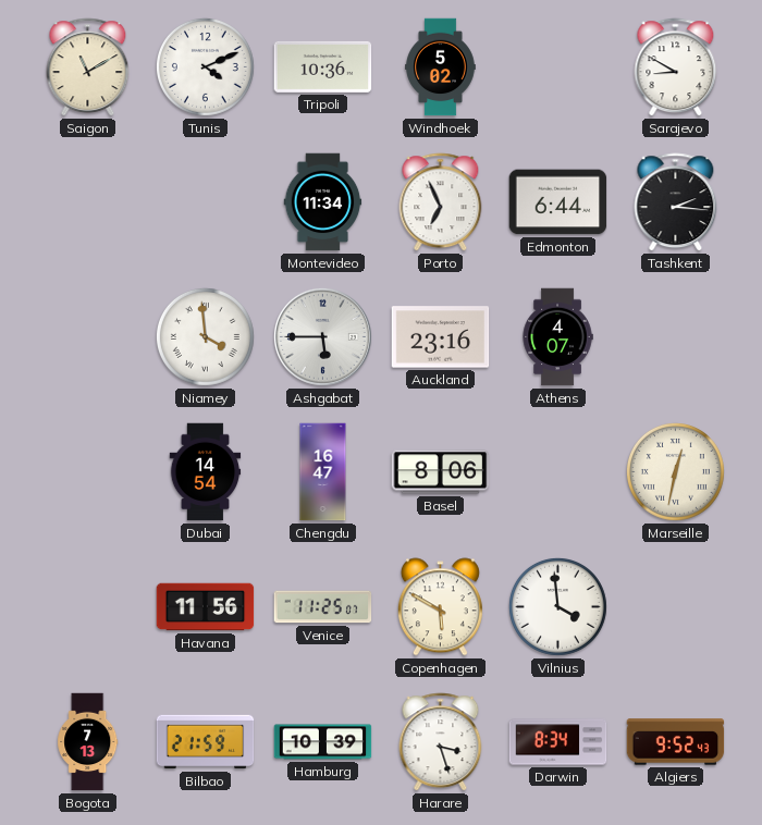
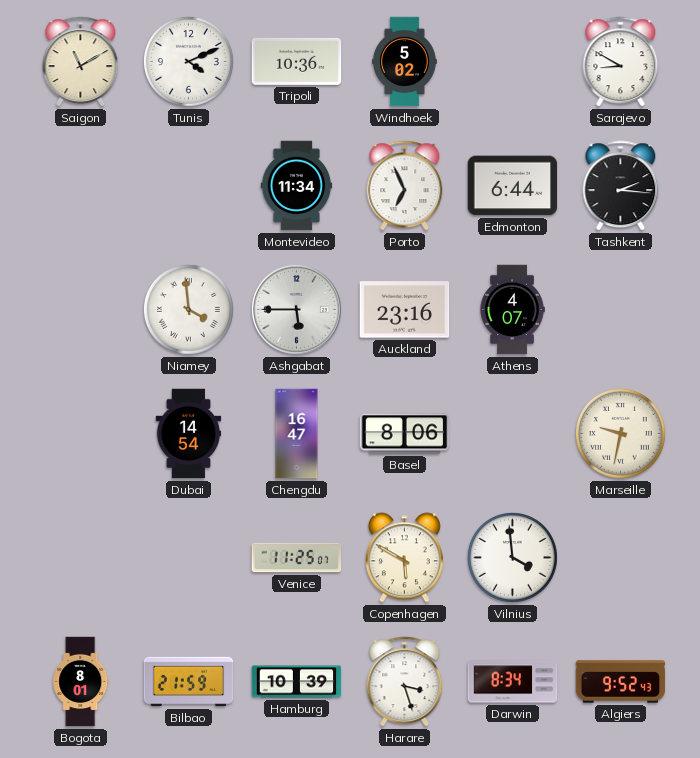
Marseille: 12:32 -> 9:32 (620, 433)
Havana: 11:56 -> none (206, 607)
Bogota: 7:13 -> 8:01 (81, 682)
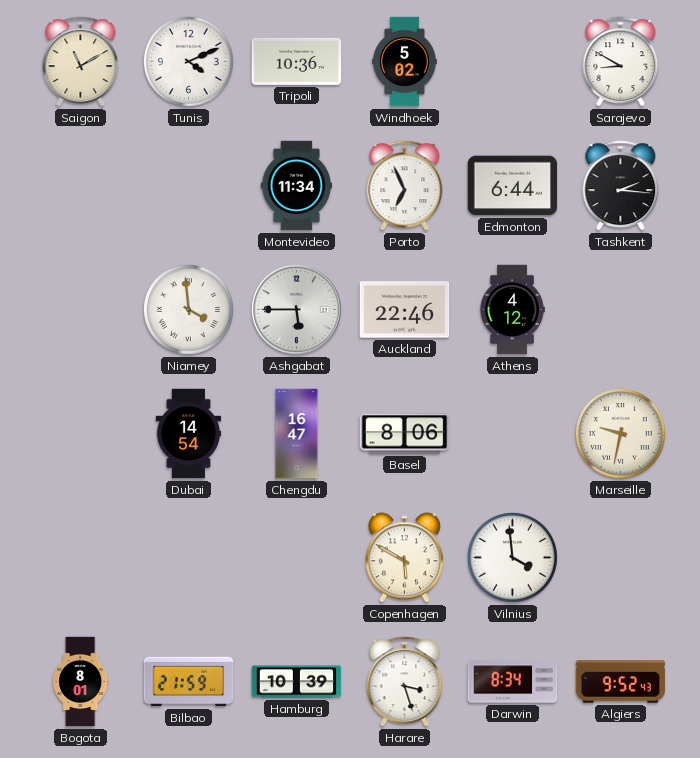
Auckland: 23:16 -> 22:46 (405, 310)
Athens: 4:07 -> 4:12 (512, 310)
Venice: 11:25 -> none (297, 558)
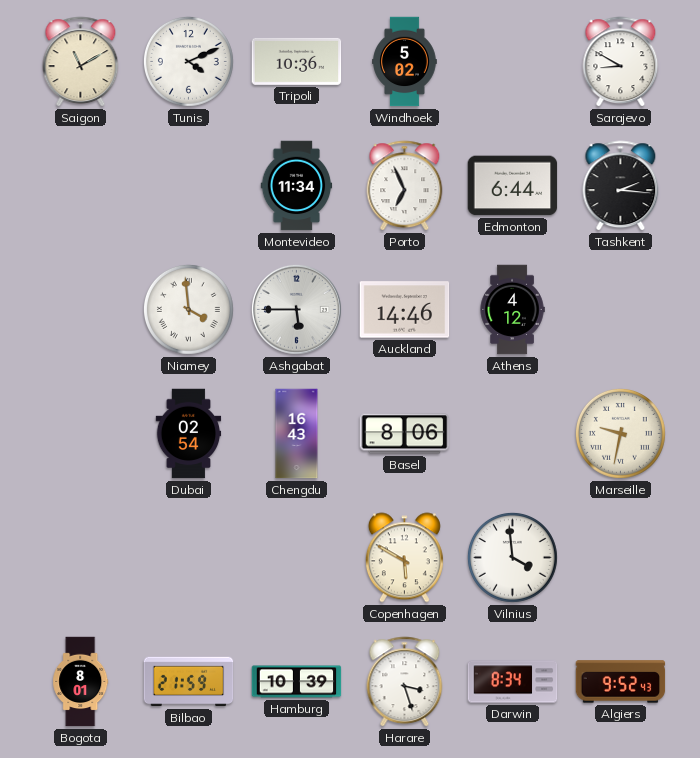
Auckland: 22:46 -> 14:46 (405, 310)
Dubai: 14:54 -> 02:54 (189, 434)
Chengdu: 16:47 -> 16:43 (297, 434)
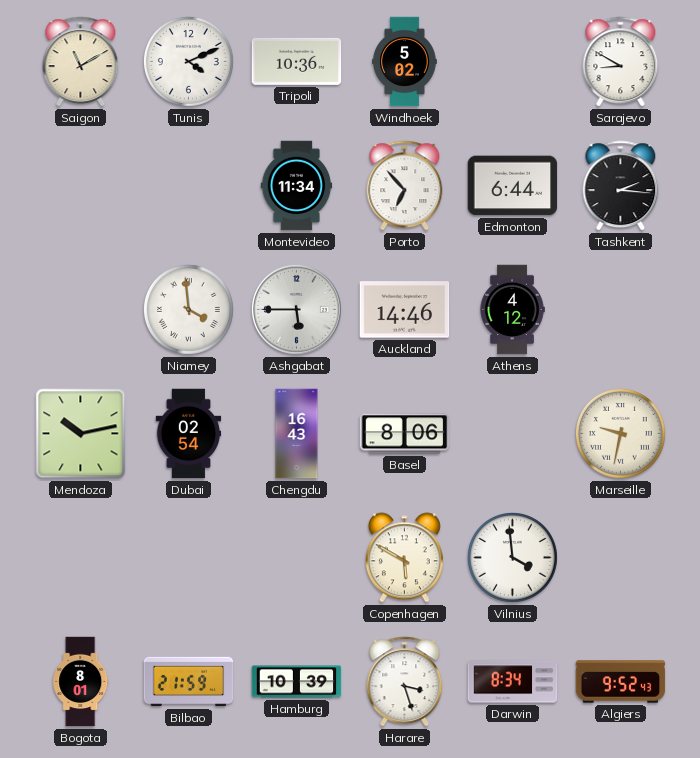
Porto: 6:56 -> 6:53 (405, 186)
Mendoza: none -> 10:13 (81, 434)
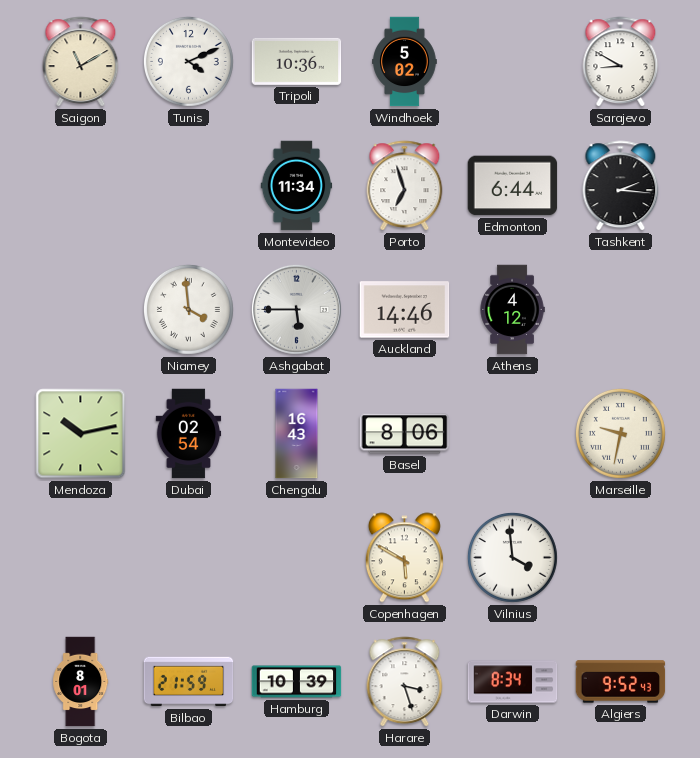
Porto: 6:53 -> 6:57 (405, 186)
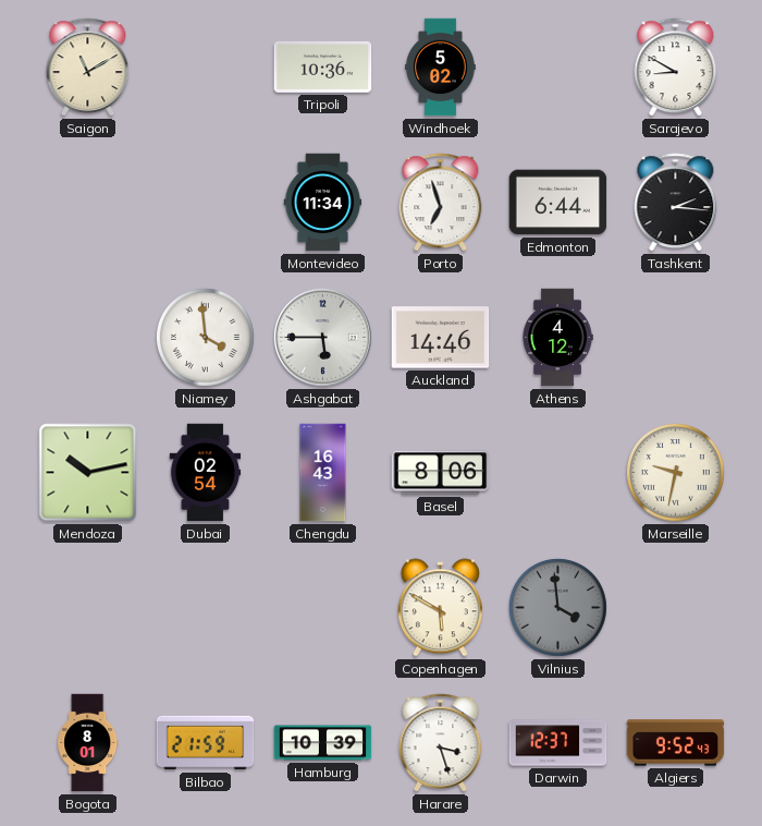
Tunis: 4:11 -> none (188, 61)
Vilnius dial: white -> grey (557, 607)
Darwin: 8:34 -> 12:37 (558, 743)
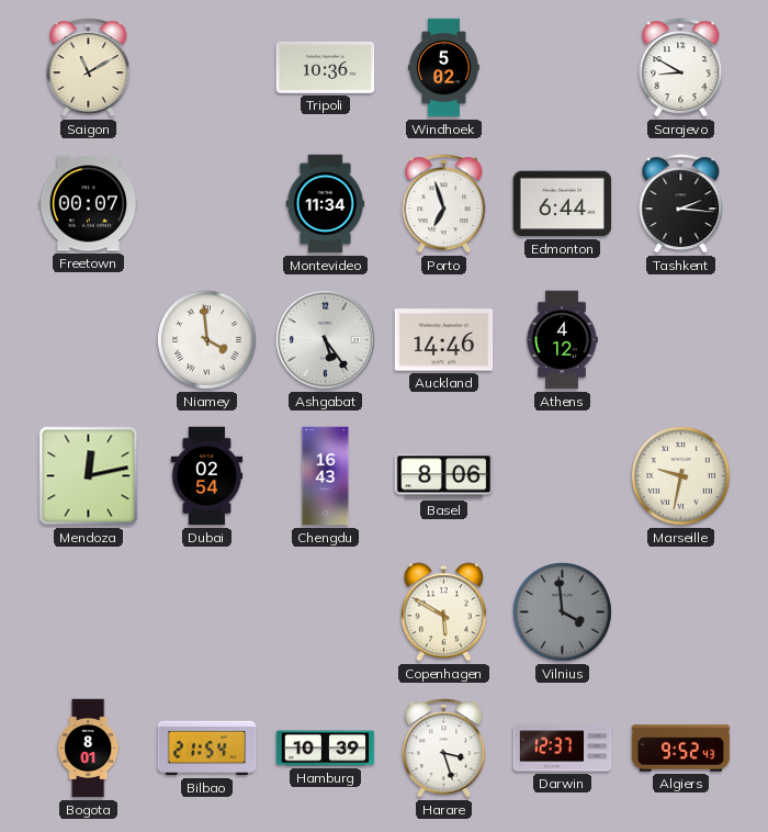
Freetown: none -> 00:07 (89, 204)
Ashgabat: 5:45 -> 5:24 (325, 339)
Mendoza: 10:13 -> 12:13 (89, 476)
Bilbao: 21:59 -> 21:54 (207, 749)
